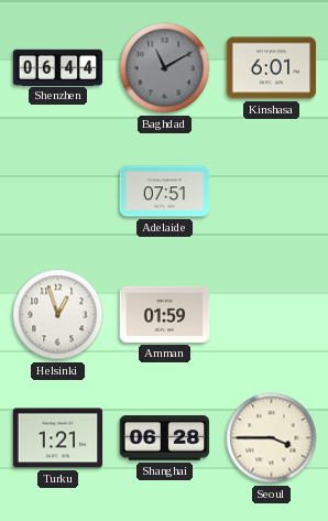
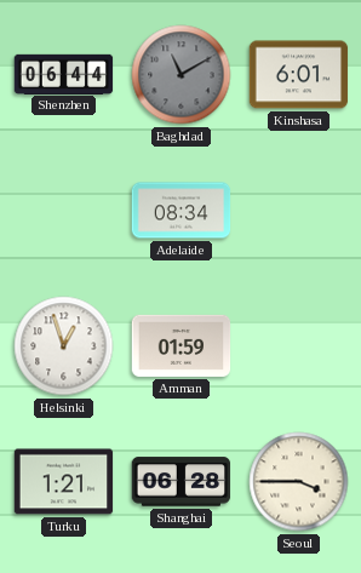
Adelaide: 07:51 -> 08:34 (182, 211)
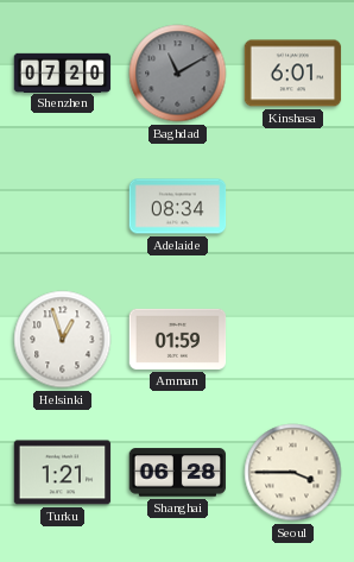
Shenzhen: 06:44 -> 07:20 (63, 72)
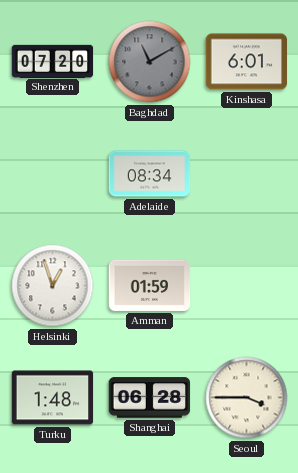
Turku: 1:21 -> 1:48 (53, 398)
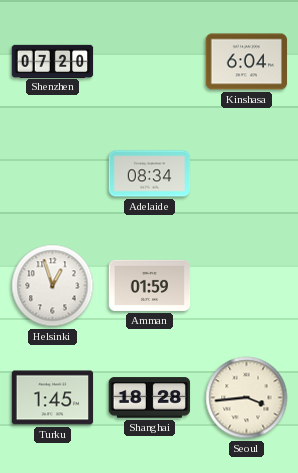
Baghdad: 11:10 -> none (150, 62)
Kinshasa: 6:01 -> 6:04 (247, 62)
Turku: 1:48 -> 1:45 (53, 398)
Shanghai: 06:28 -> 18:28 (150, 398)
Seoul: 3:45 -> 3:44 (247, 398)
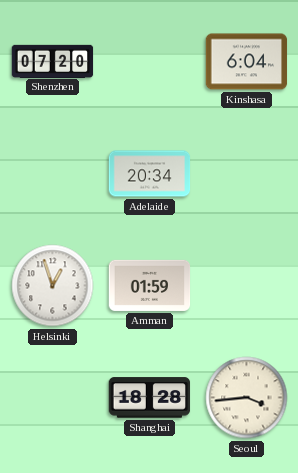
Adelaide: 08:34 -> 20:34 (150, 174)
Turku: 1:45 -> none (53, 398)
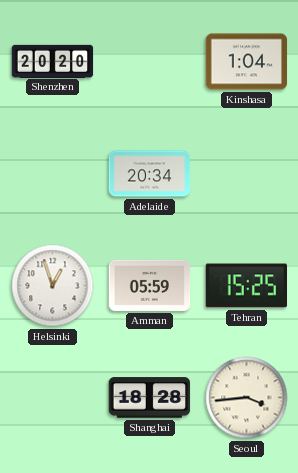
Shenzhen: 07:20 -> 20:20 (53, 61)
Kinshasa: 6:04 -> 1:04 (247, 62)
Amman: 01:59 -> 05:59 (150, 285)
Tehran: none -> 15:25 (246, 286)
